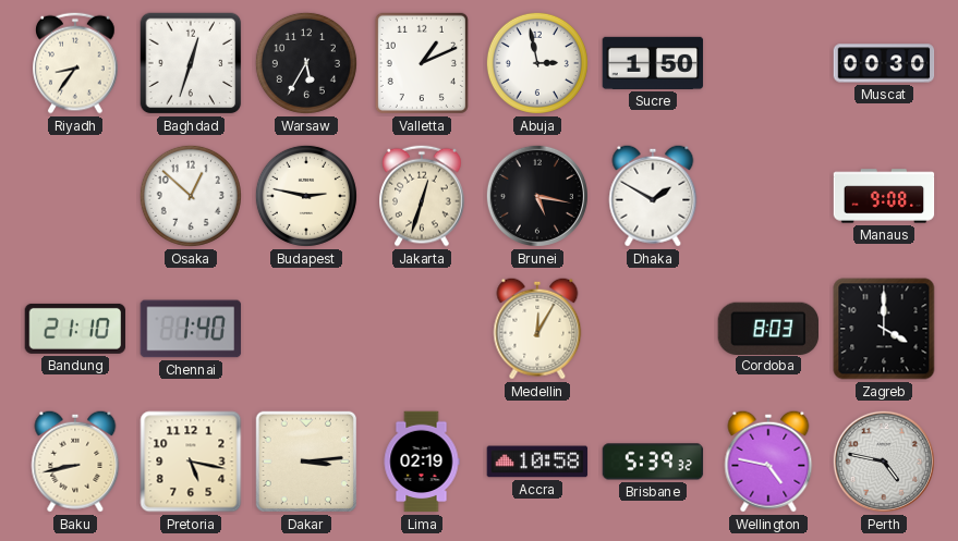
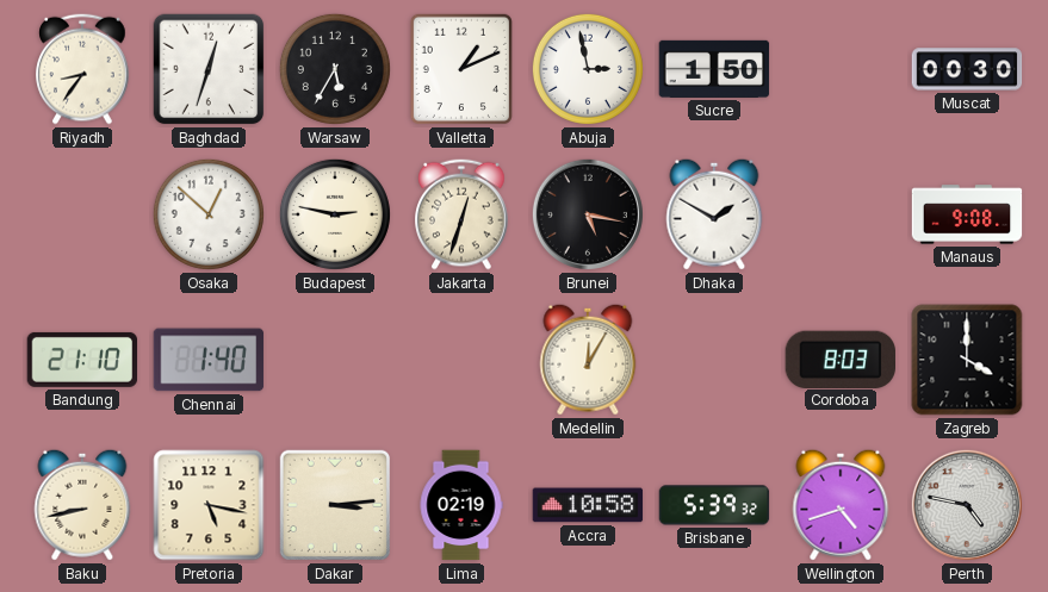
Wellington: 4:47 -> 4:42 (841, 505)
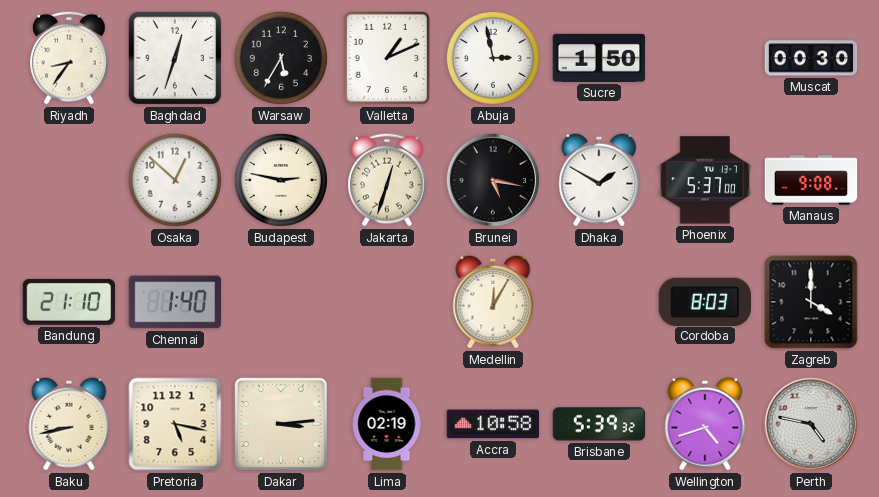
Phoenix: none -> 5:37 (705, 180)
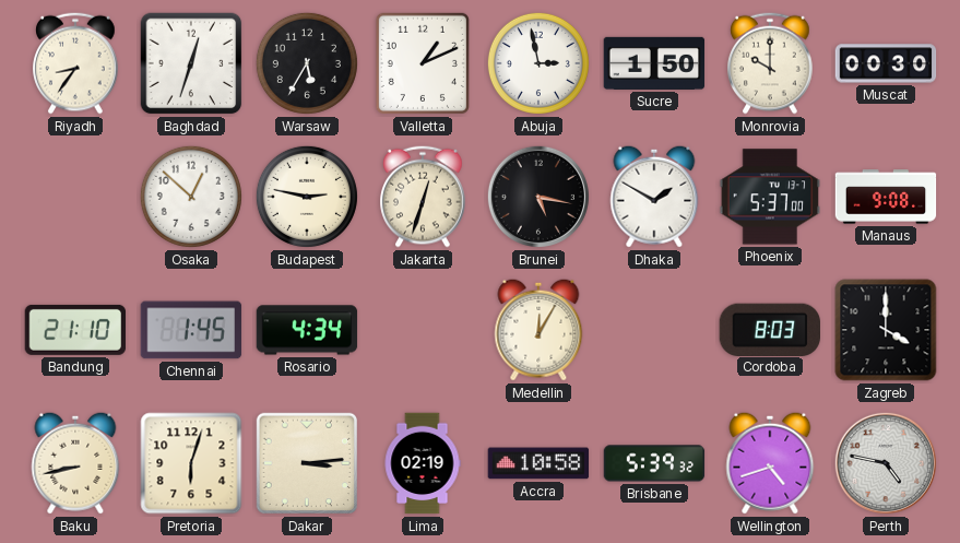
Monrovia: none -> 10:00 (770, 63)
Chennai: 1:40 -> 1:45 (191, 330)
Rosario: none -> 4:34 (307, 330)
Pretoria: 5:17 -> 6:03 (191, 463)
